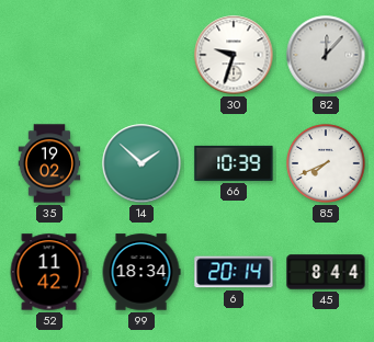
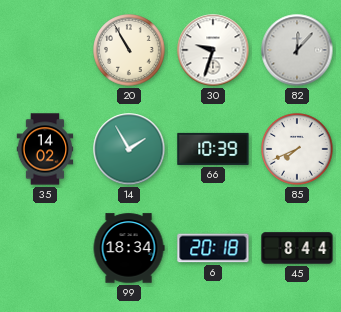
20: none -> 10:55 (129, 50)
35: 19:02 -> 14:02 (45, 149)
14: 1:52 -> 1:55 (129, 149)
52: 11:42 -> none (49, 272)
6: 20:14 -> 20:18 (213, 248)
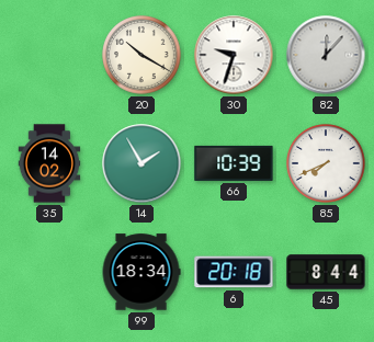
20: 10:55 -> 10:20 (141, 55)
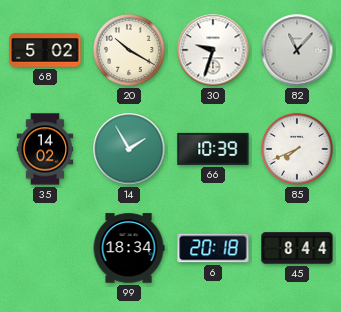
68: none -> 5:02 (45, 50)
82: 12:07 -> 11:07 (297, 50)
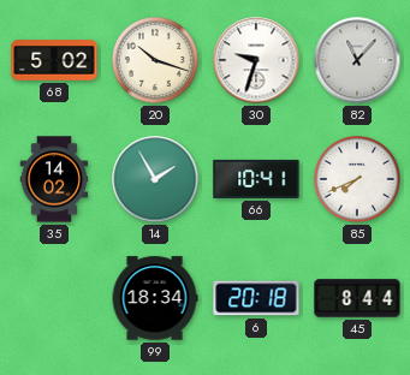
20: 10:20 -> 10:18 (155, 60)
66: 10:39 -> 10:41 (256, 179)
